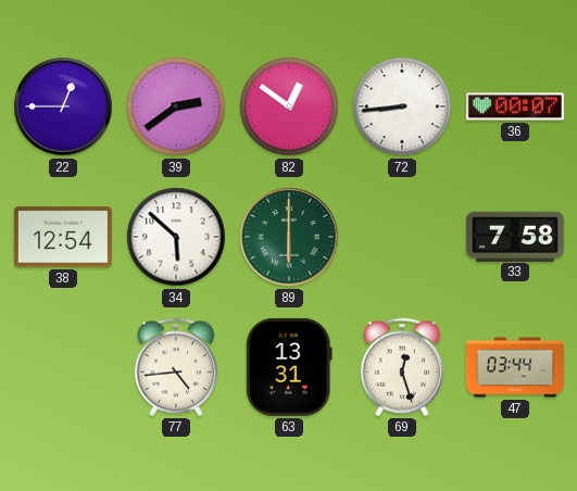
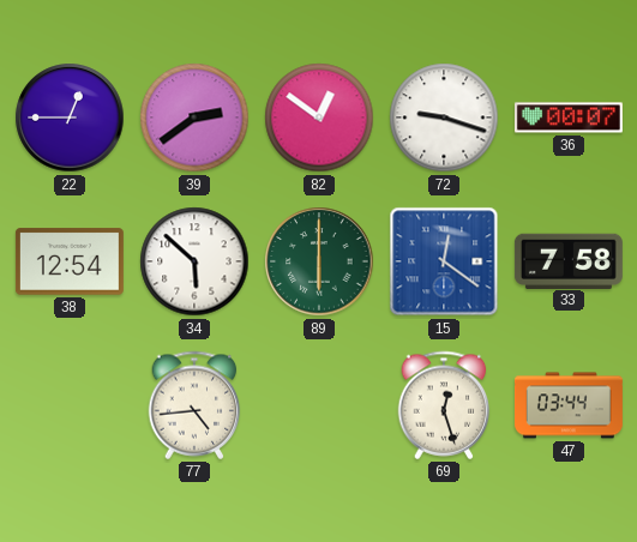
72: 8:44 -> 9:18 (444, 118)
15: none -> 12:21 (444, 261)
63: 13:31 -> none (289, 367)
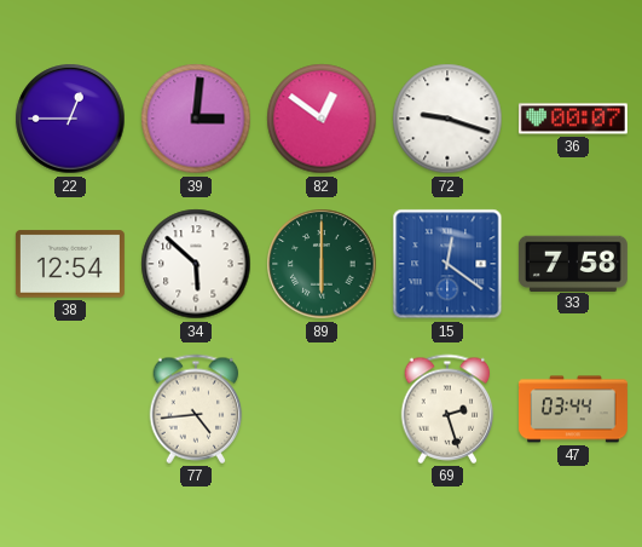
39: 2:39 -> 3:01 (196, 119)
69: 12:27 -> 2:27 (447, 409)
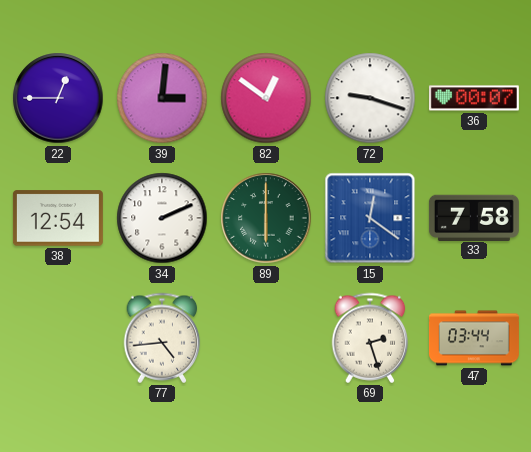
34: 5:52 -> 2:11 (162, 218)
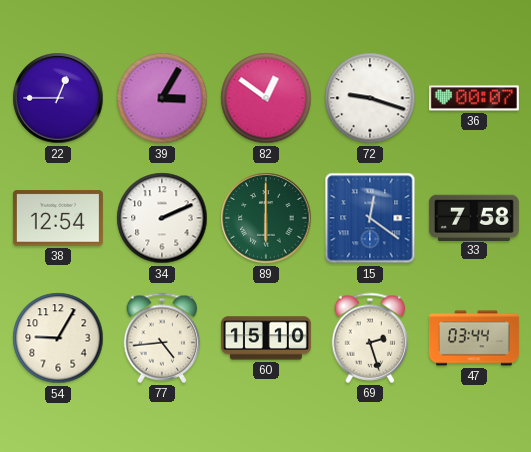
39: 3:01 -> 3:05 (162, 98)
54: none -> 9:05 (58, 338)
60: none -> 15:10 (266, 338)
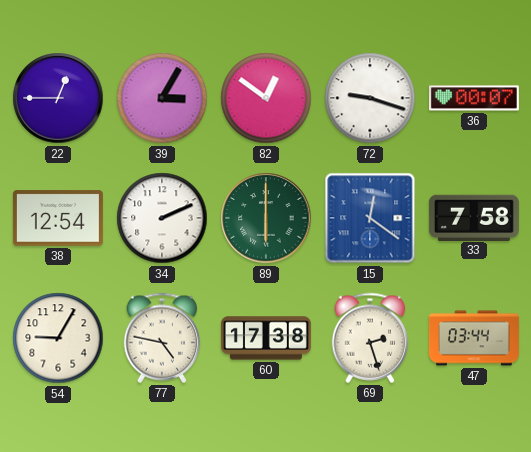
77: 4:44 -> 4:47 (162, 338)
60: 15:10 -> 17:38 (266, 338)
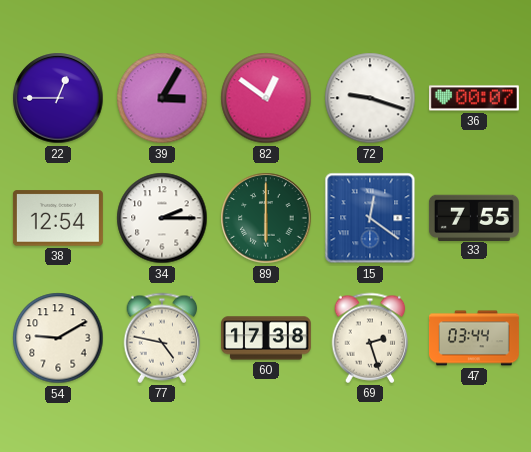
34: 2:11 -> 2:15 (162, 218)
33: 7:58 -> 7:55 (474, 217)
54: 9:05 -> 9:10 (58, 338)
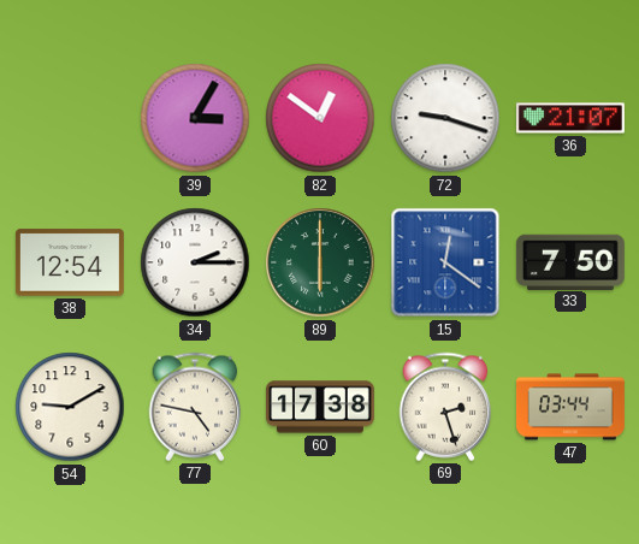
22: 12:45 -> none (58, 98)
36: 00:07 -> 21:07 (570, 118)
33: 7:55 -> 7:50 (570, 261)
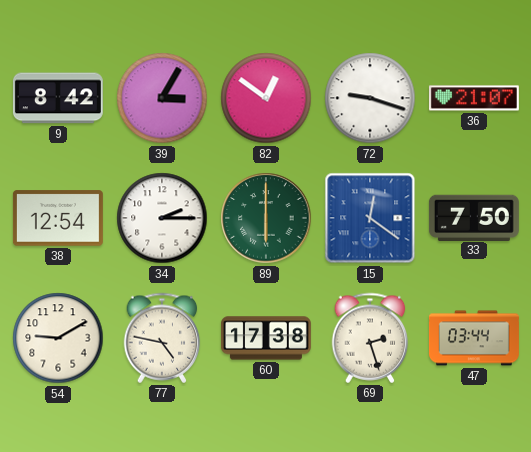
9: none -> 8:42 (58, 98)
